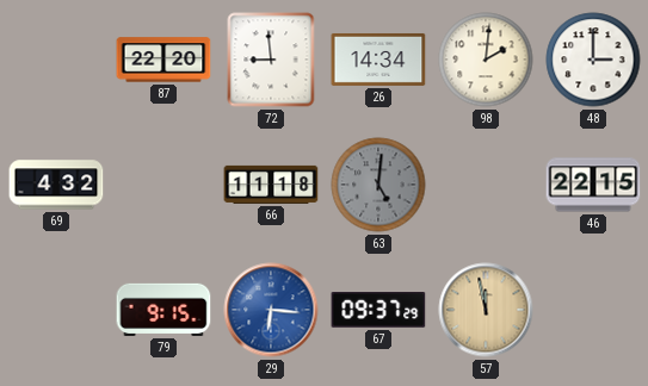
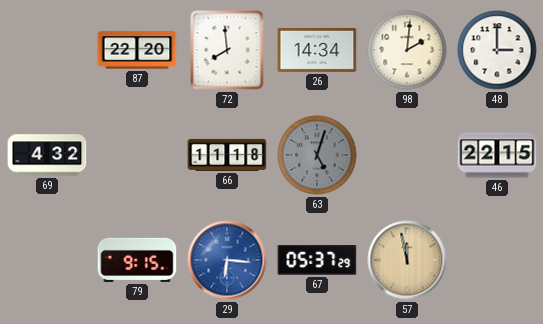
72: 8:59 -> 7:59 (227, 50)
63: 5:01 -> 5:03 (317, 155)
67: 09:37 -> 05:37 (317, 261)
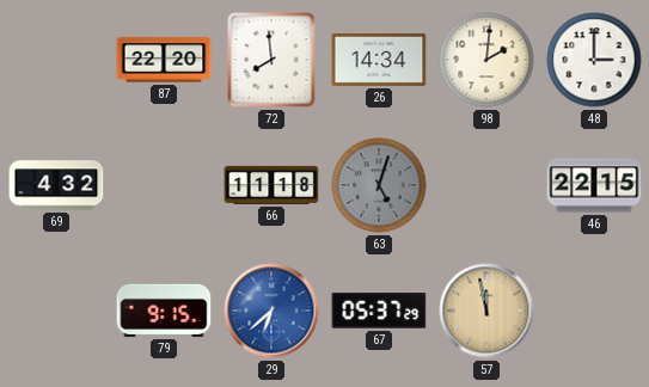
29: 6:16 -> 6:38 (271, 311)
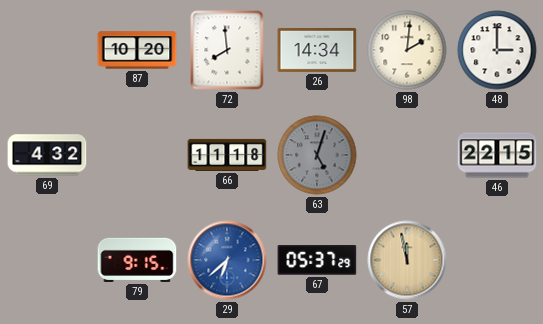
87: 22:20 -> 10:20 (137, 50)
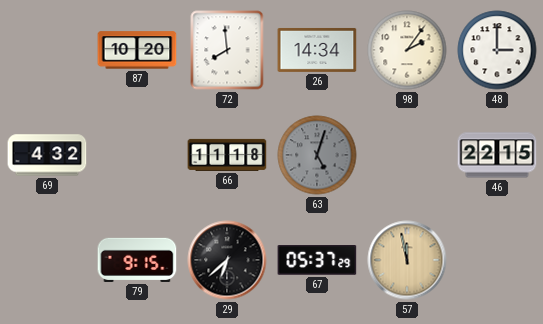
98: 2:01 -> 2:06 (407, 50)
29 dial: blue -> black (227, 260)
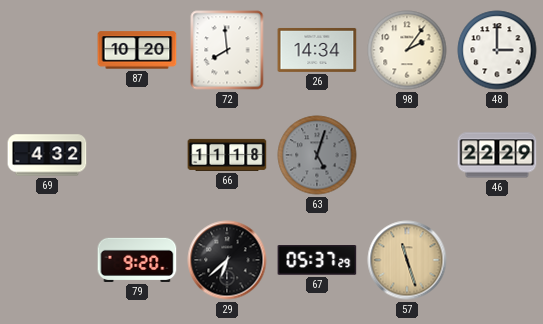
46: 22:15 -> 22:29 (497, 155)
79: 9:15 -> 9:20 (137, 260)
57: 11:58 -> 11:27 (407, 260)
